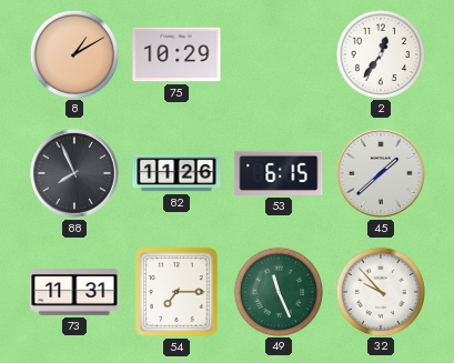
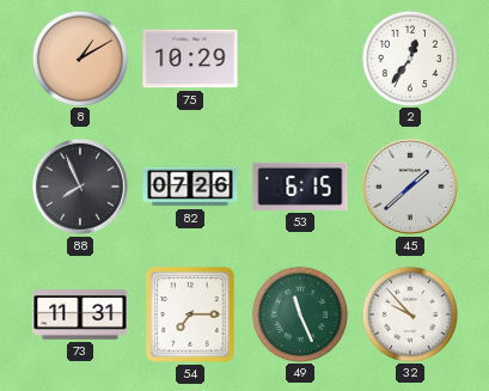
82: 11:26 -> 07:26 (190, 187)
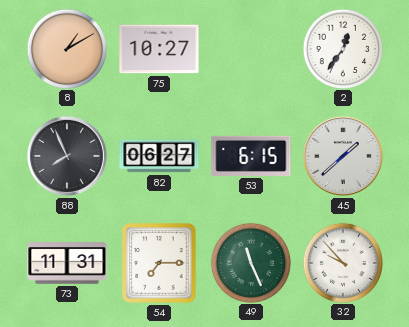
75: 10:29 -> 10:27 (159, 49)
82: 07:26 -> 06:27 (159, 156)
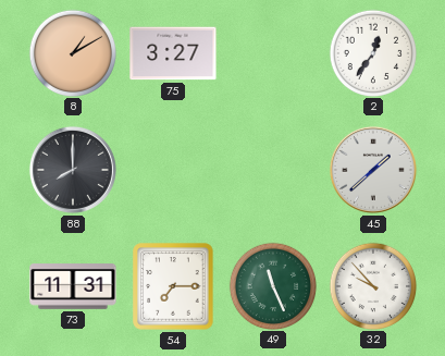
75: 10:27 -> 3:27 (173, 53)
88: 7:56 -> 8:00 (73, 170)
82: 06:27 -> none (159, 156)
53: 6:15 -> none (251, 156)
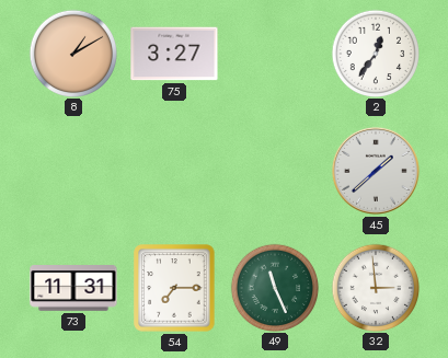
88: 8:00 -> none (73, 170)
32: 9:53 -> 2:59 (375, 287)
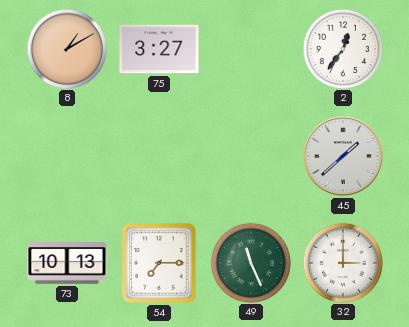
73: 11:31 -> 10:13 (67, 263)
32: 2:59 -> 3:00 (342, 262)
